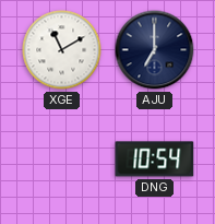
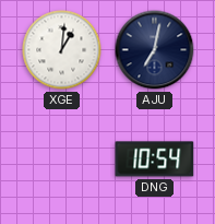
XGE: 11:10 -> 1:01 (62, 50)
AJU: 7:00 -> 7:02 (155, 50)
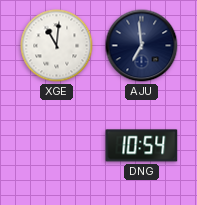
XGE: 1:01 -> 11:01 (57, 46)
AJU: 7:02 -> 6:59 (142, 46)
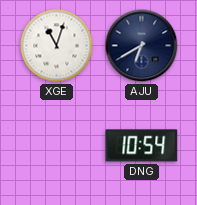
XGE: 11:01 -> 11:03 (57, 46)
AJU: 6:59 -> 6:40 (142, 46)
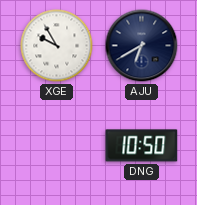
XGE: 11:03 -> 9:55 (57, 46)
DNG: 10:54 -> 10:50 (142, 146)
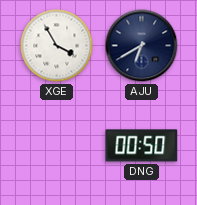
XGE: 9:55 -> 3:55 (57, 46)
DNG: 10:50 -> 00:50 (142, 146)
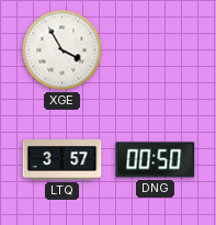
AJU: 6:40 -> none (142, 46)
LTQ: none -> 3:57 (62, 160)
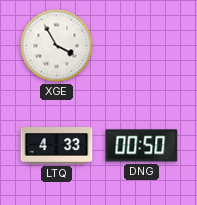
LTQ: 3:57 -> 4:33 (57, 146)
